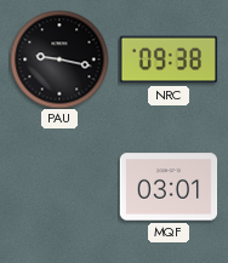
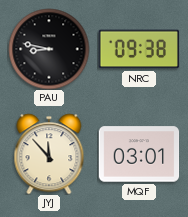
PAU: 9:17 -> 8:47 (49, 49)
JYJ: none -> 11:53 (49, 154)
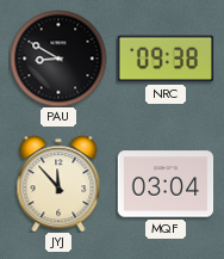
PAU: 8:47 -> 8:50 (58, 58)
MQF: 03:01 -> 03:04 (166, 184)
